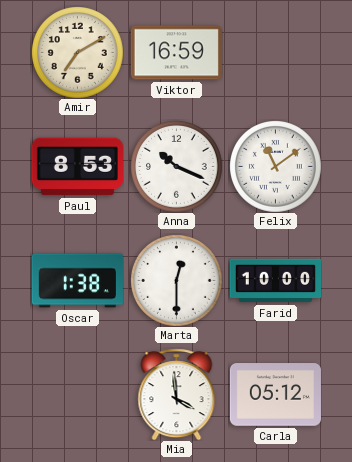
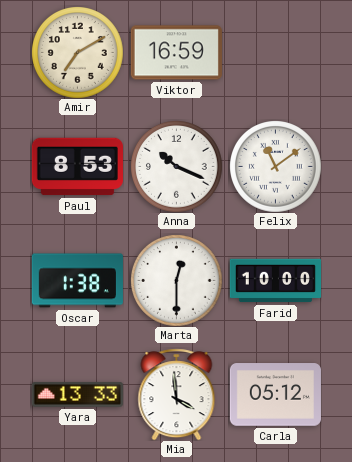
Yara: none -> 13:33 (77, 395)
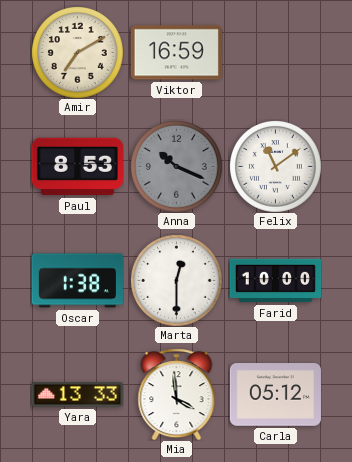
Anna dial: white -> grey (177, 167)
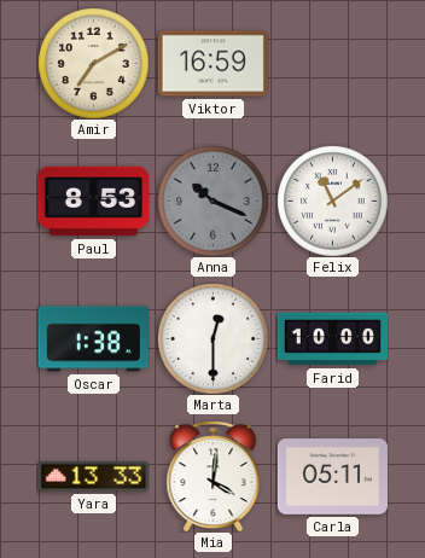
Mia: 3:59 -> 4:01 (214, 476)
Carla: 05:12 -> 05:11 (332, 477)
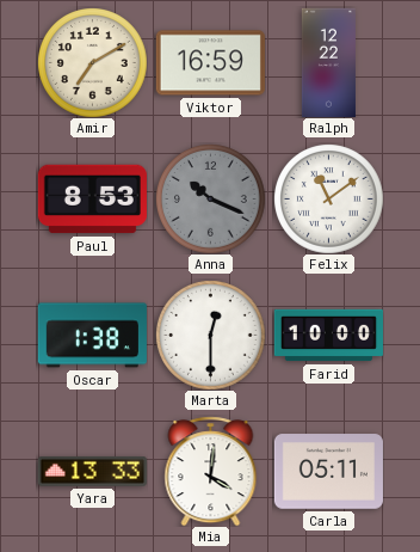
Ralph: none -> 12:22 (328, 62)
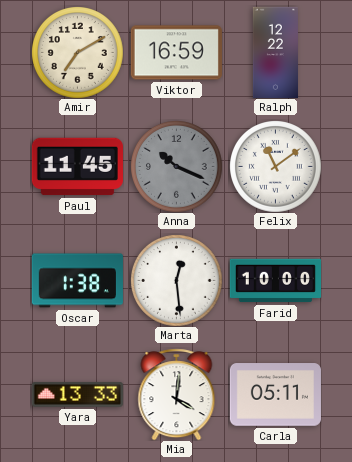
Paul: 8:53 -> 11:45 (77, 167)
Marta: 12:30 -> 12:29 (177, 281)
